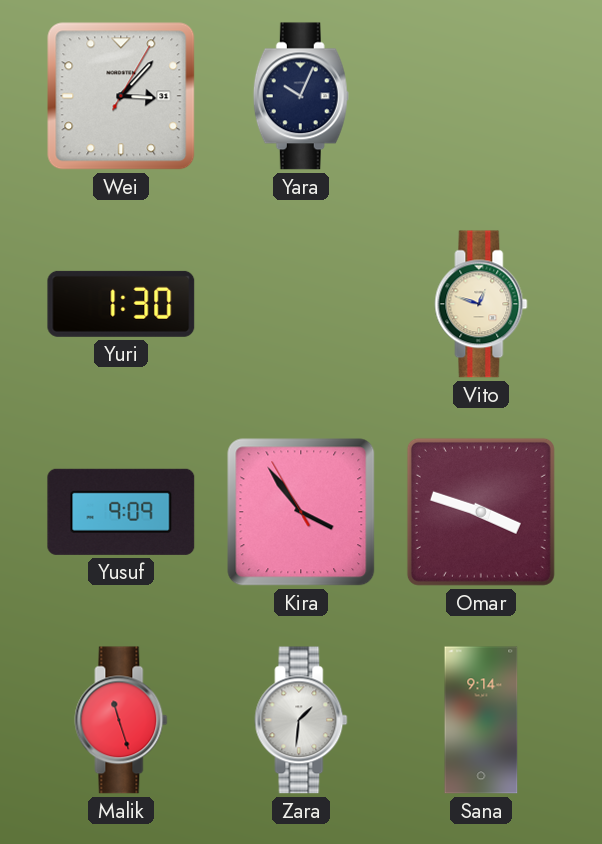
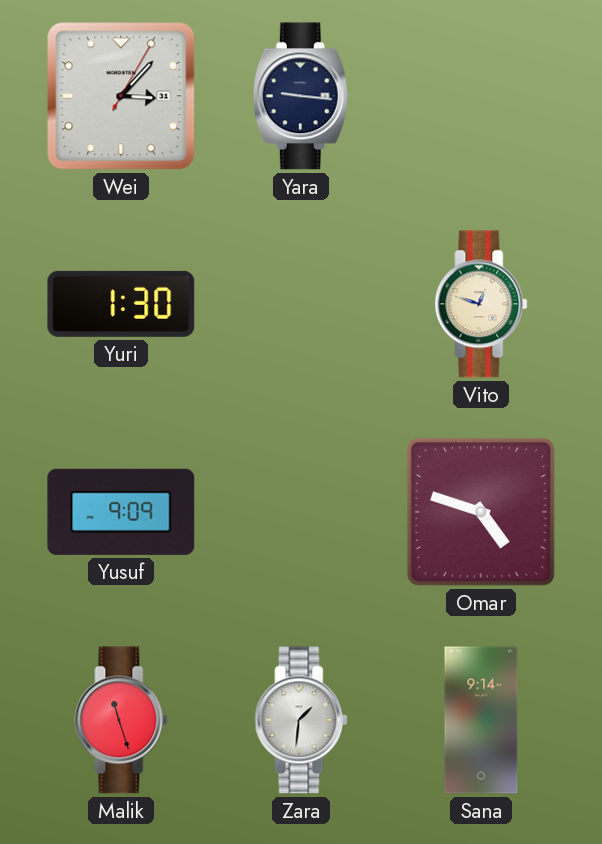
Yara: 10:04 -> 9:16 (301, 96)
Kira: 3:53 -> none (301, 512)
Omar: 3:48 -> 4:48 (481, 512)
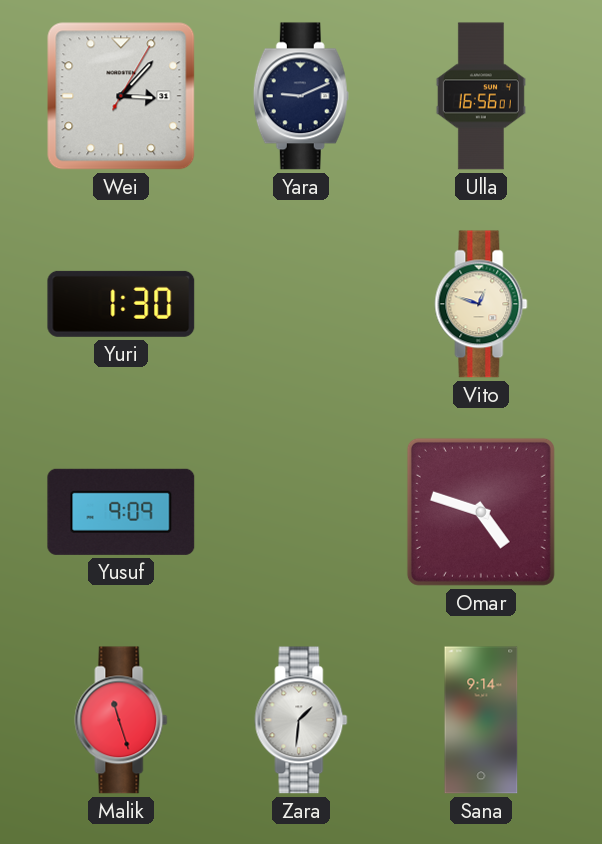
Yara: 9:16 -> 9:11 (301, 96)
Ulla: none -> 16:56 (481, 96)
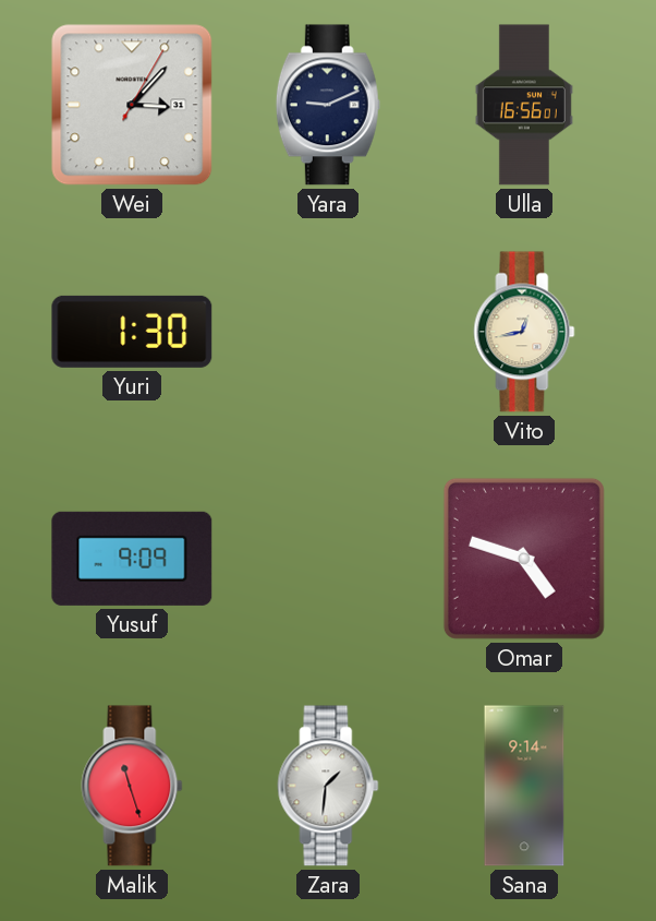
Vito: 12:48 -> 12:43 (524, 332)
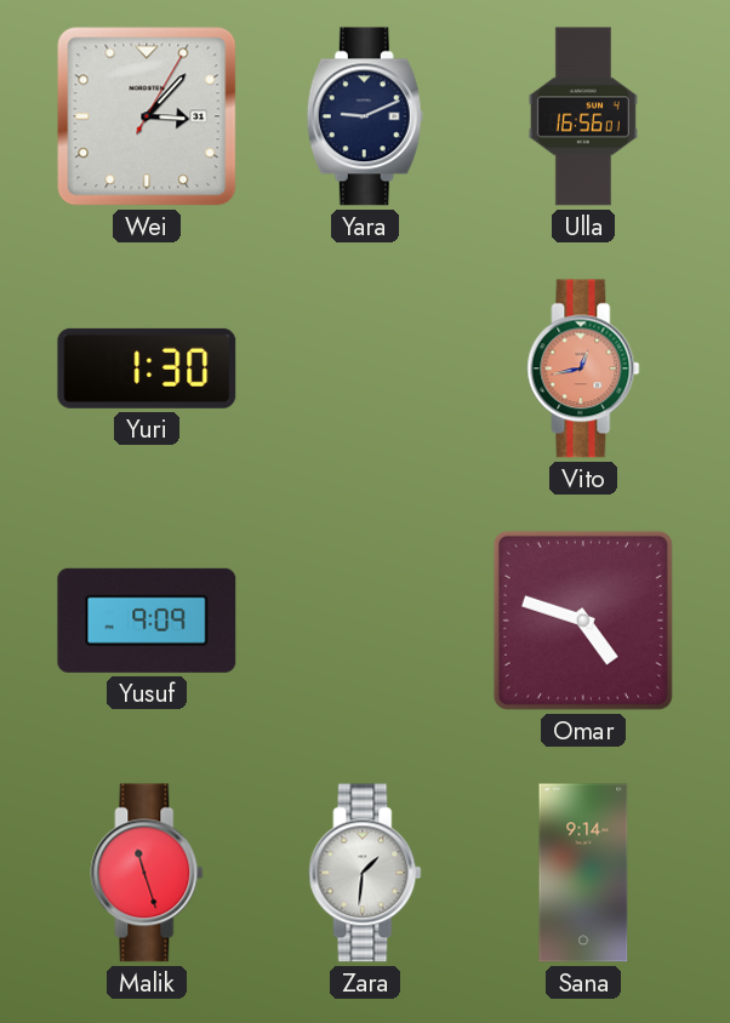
Vito dial: cream -> salmon (583, 368)
